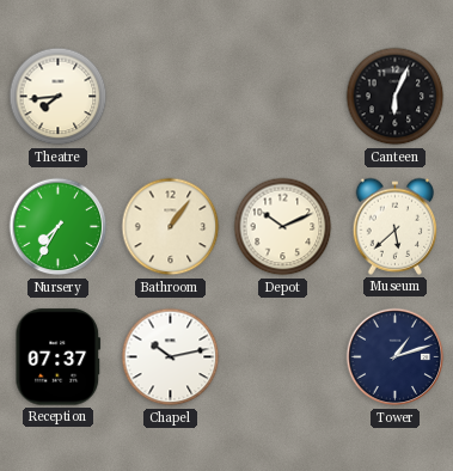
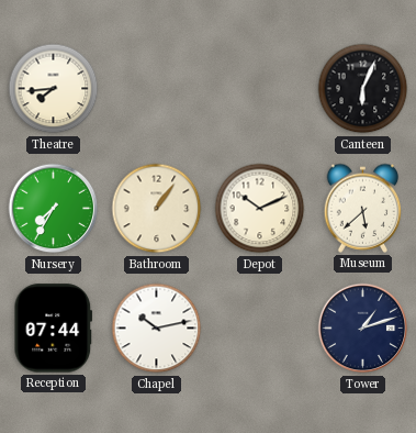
Reception: 07:37 -> 07:44 (54, 329)
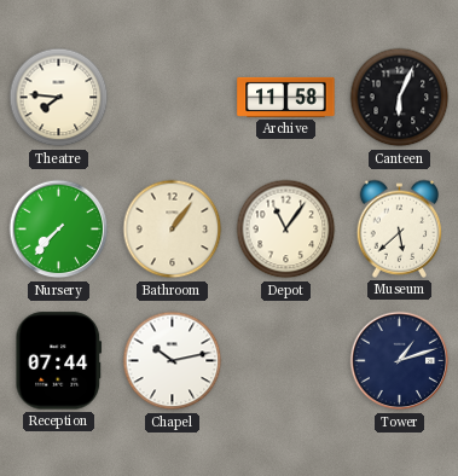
Theatre: 7:44 -> 7:46 (59, 98)
Archive: none -> 11:58 (286, 97)
Nursery: 7:35 -> 7:37 (59, 230)
Depot: 10:11 -> 11:06 (286, 230)
